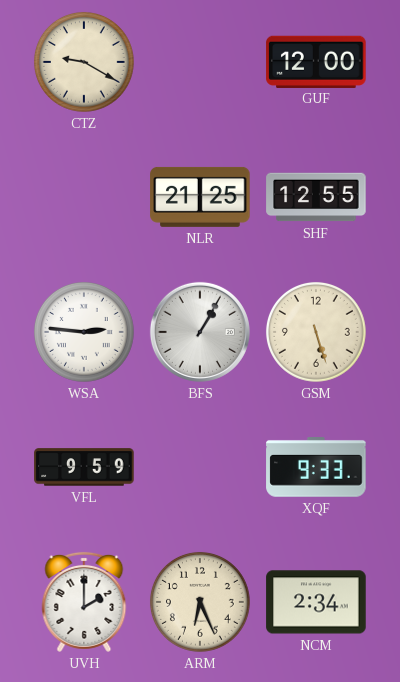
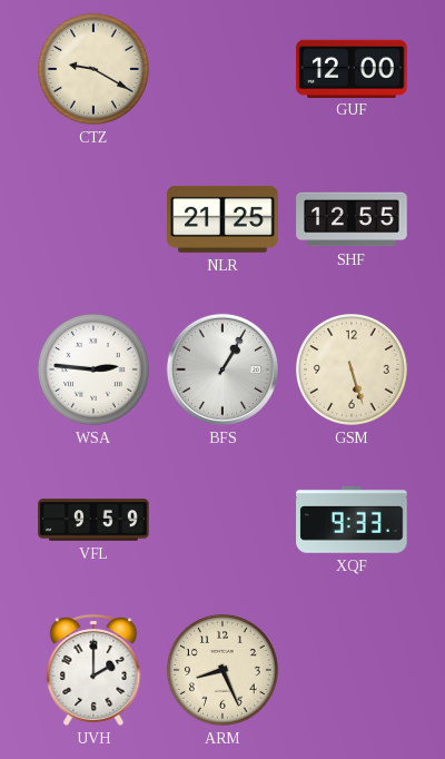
ARM: 6:26 -> 8:26 (222, 670)
NCM: 2:34 -> none (316, 602)
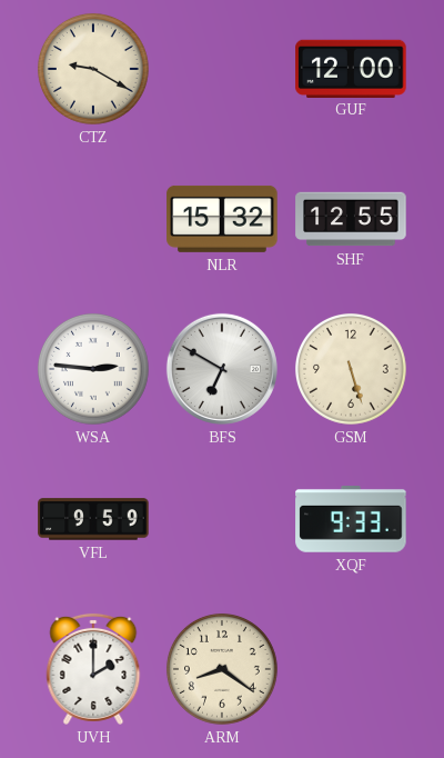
NLR: 21:25 -> 15:32 (222, 219)
BFS: 1:05 -> 6:50 (222, 369)
ARM: 8:26 -> 8:21 (222, 669)
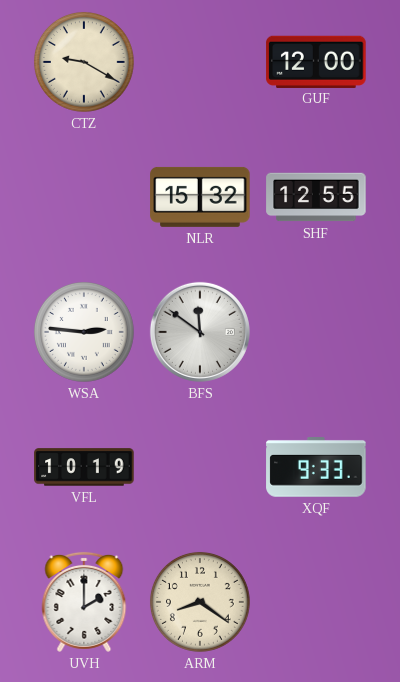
BFS: 6:50 -> 11:51 (200, 332)
GSM: 5:27 -> none (351, 369)
VFL: 9:59 -> 10:19 (84, 467)
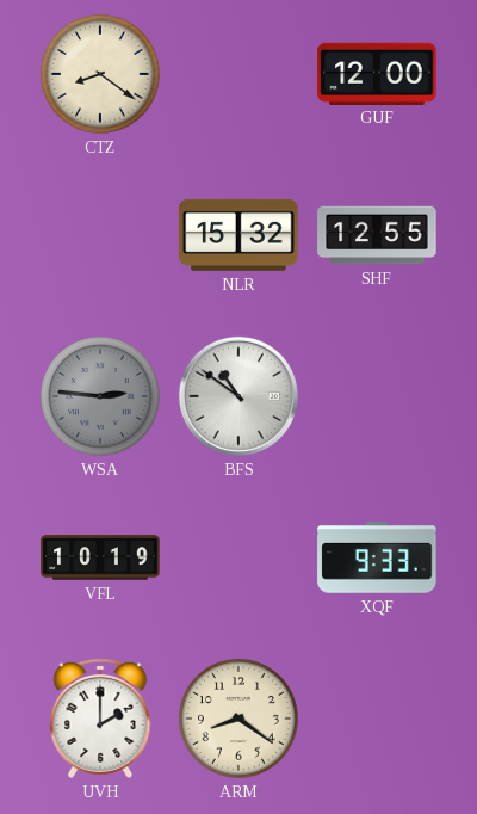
CTZ: 9:20 -> 8:21 (100, 74)
WSA dial: white -> grey (100, 396)
BFS: 11:51 -> 10:51 (238, 396)
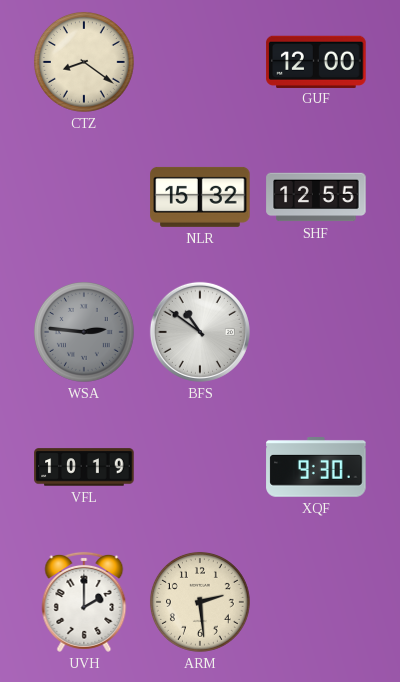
XQF: 9:33 -> 9:30 (316, 468)
ARM: 8:21 -> 2:29 (200, 602)
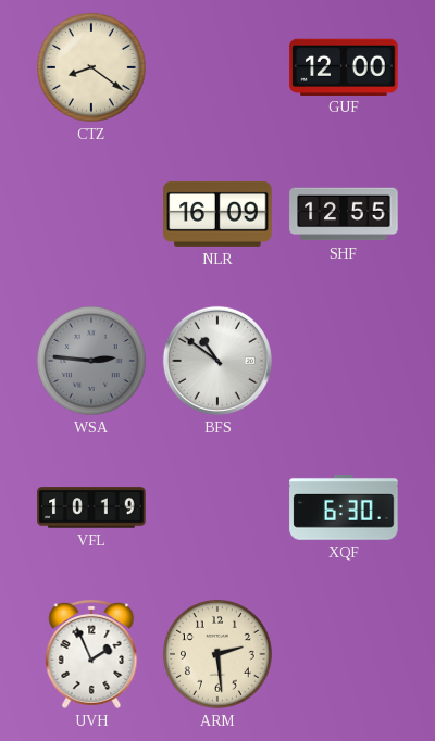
NLR: 15:32 -> 16:09 (217, 214)
XQF: 9:30 -> 6:30 (344, 508)
UVH: 2:00 -> 1:56 (91, 654)
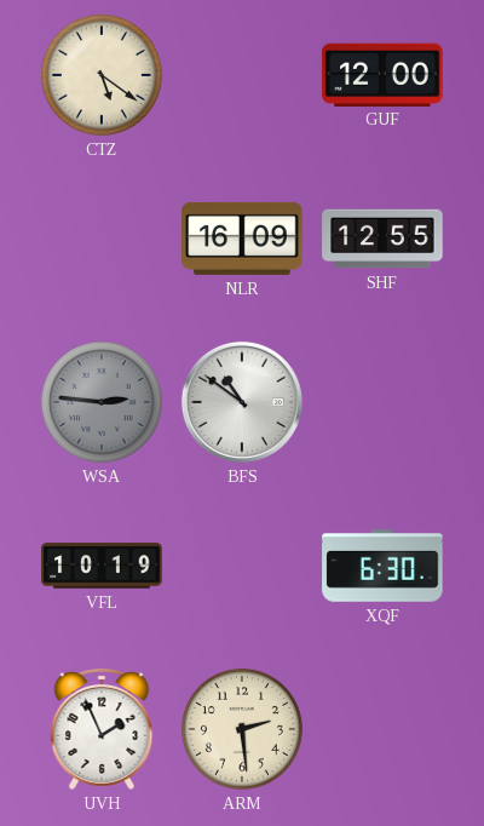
CTZ: 8:21 -> 5:21 (102, 75)
